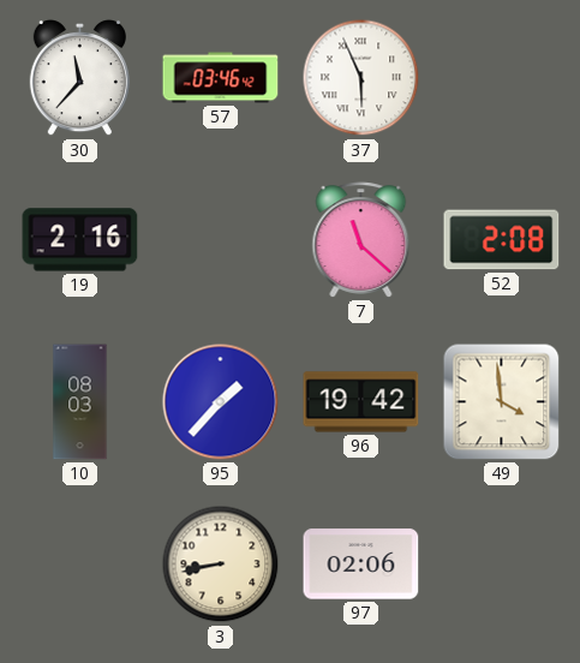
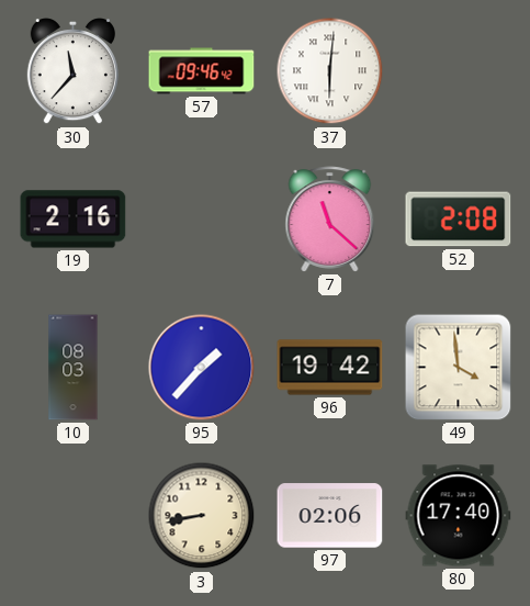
57: 03:46 -> 09:46 (202, 71)
37: 5:56 -> 6:01 (330, 71)
80: none -> 17:40 (459, 516)
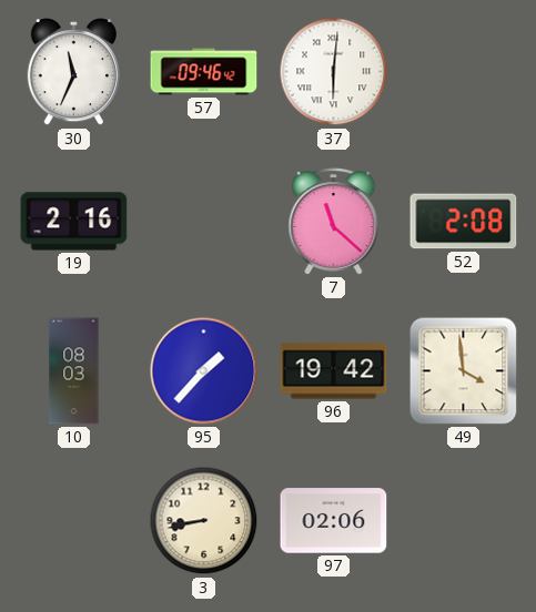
30: 11:37 -> 11:34 (73, 73)
80: 17:40 -> none (459, 516)
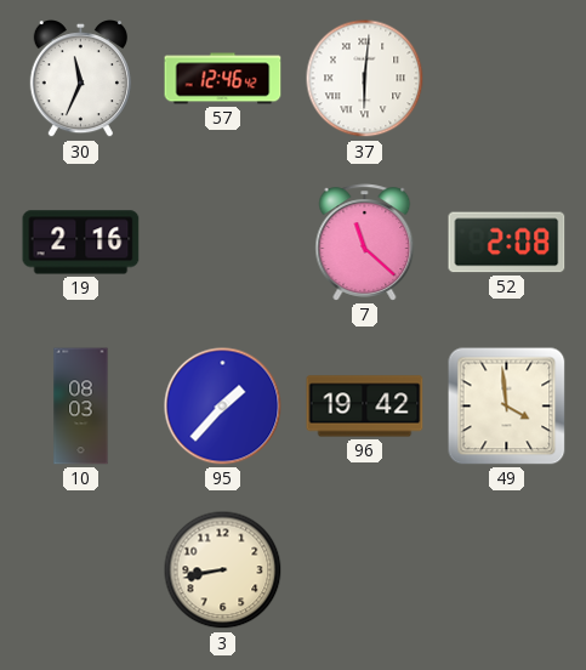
57: 09:46 -> 12:46 (223, 79)
97: 02:06 -> none (334, 521)
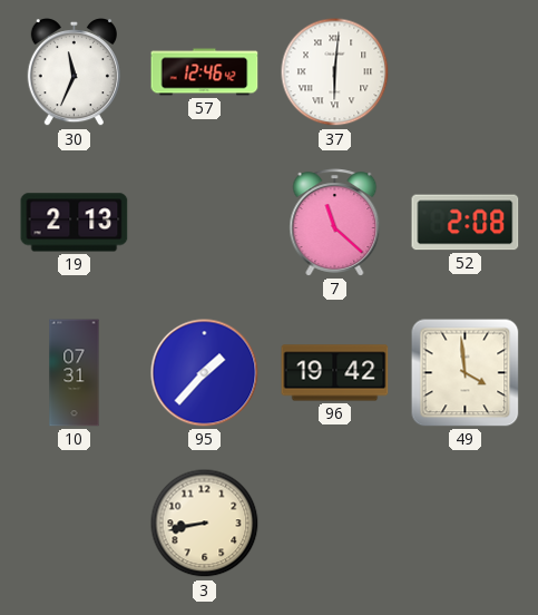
19: 2:16 -> 2:13 (75, 223)
10: 08:03 -> 07:31 (75, 373)
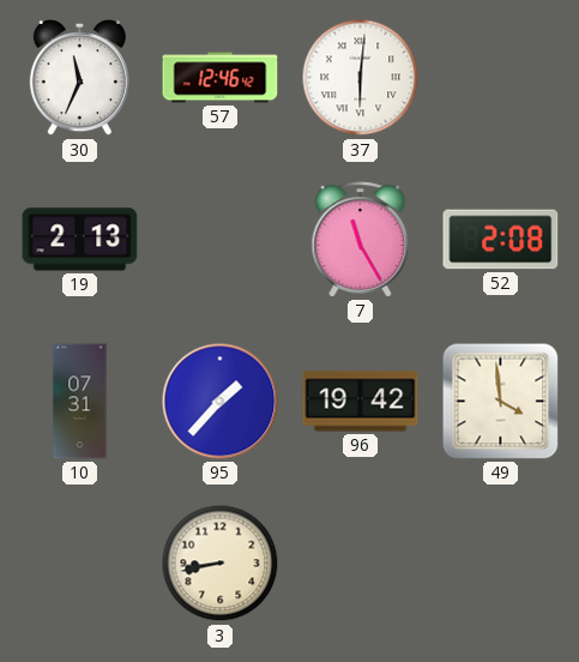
7: 11:22 -> 11:25 (361, 240)
